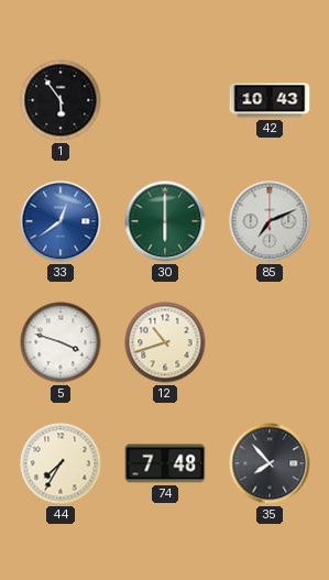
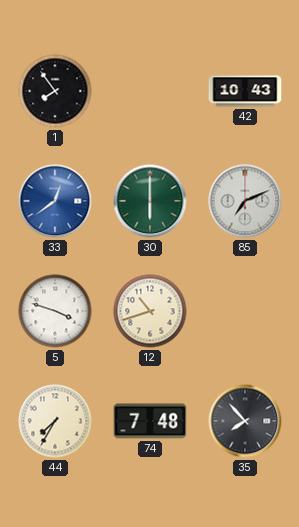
1: 5:54 -> 7:54 (55, 91)
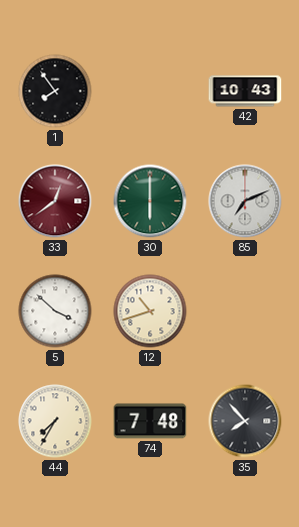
33 dial: blue -> burgundy (55, 201)
5: 3:48 -> 3:52 (55, 311)
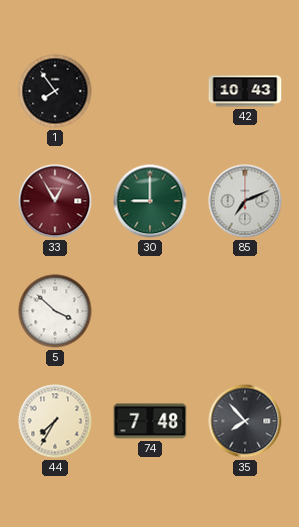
33: 12:39 -> 12:55 (55, 201)
30: 6:00 -> 9:00 (150, 201)
12: 10:42 -> none (150, 311)
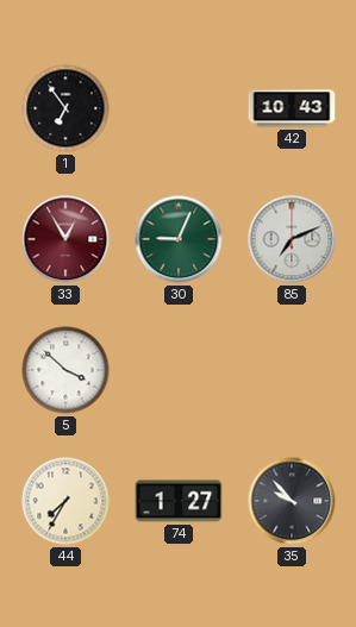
1: 7:54 -> 6:54 (65, 108)
30: 9:00 -> 9:04 (179, 239)
74: 7:48 -> 1:27 (179, 501)
35: 7:53 -> 9:53 (292, 501)
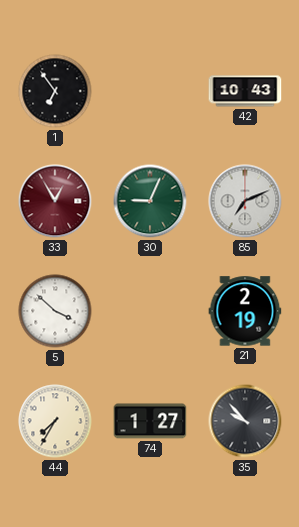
21: none -> 2:19 (245, 311)
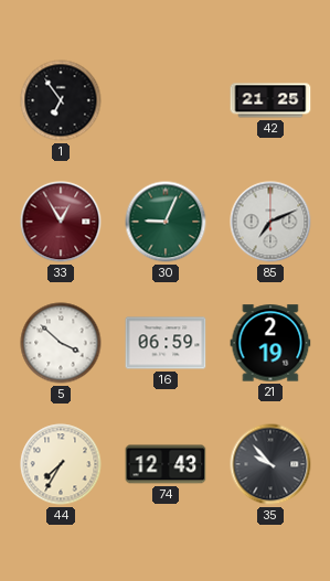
42: 10:43 -> 21:25 (270, 100)
16: none -> 06:59 (166, 343)
74: 1:27 -> 12:43 (166, 464)
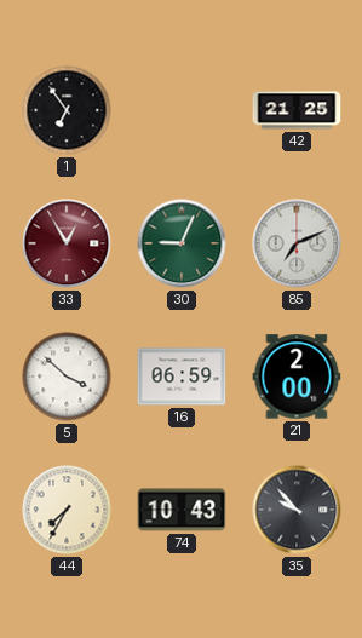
21: 2:19 -> 2:00 (297, 377)
74: 12:43 -> 10:43 (182, 510)
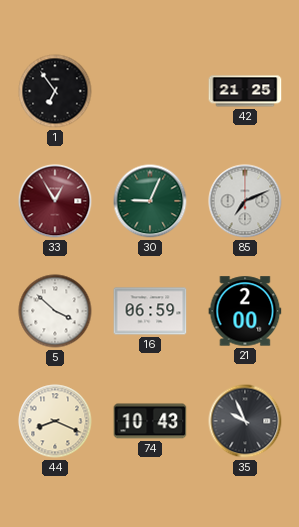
44: 7:35 -> 8:19 (55, 421)
35: 9:53 -> 9:56 (245, 421)
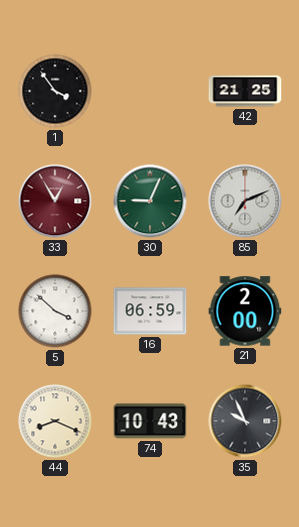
1: 6:54 -> 3:54 (55, 91)
